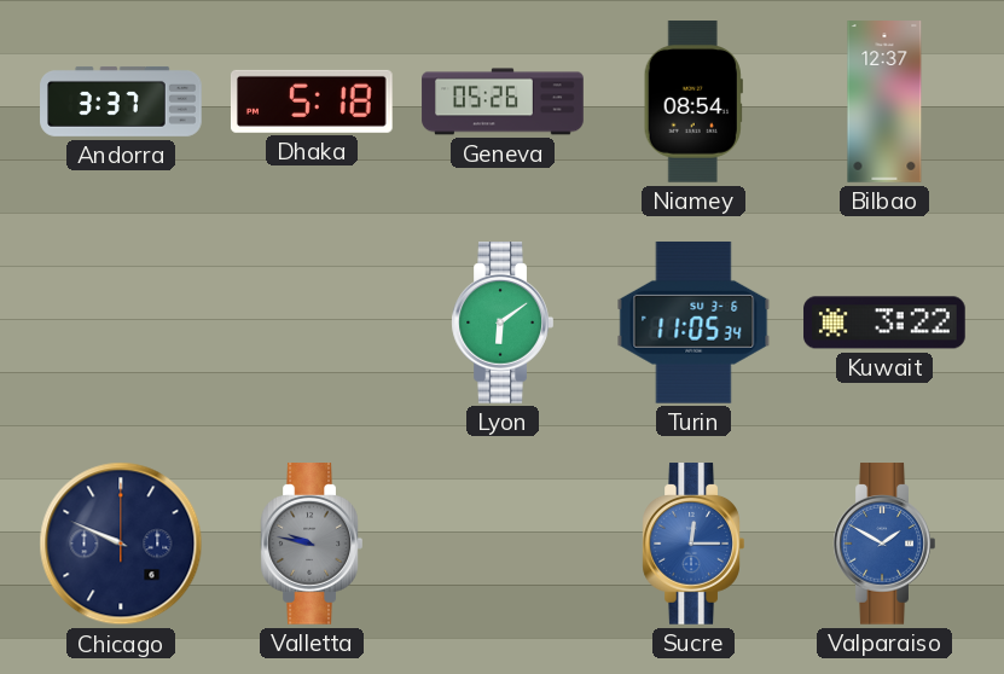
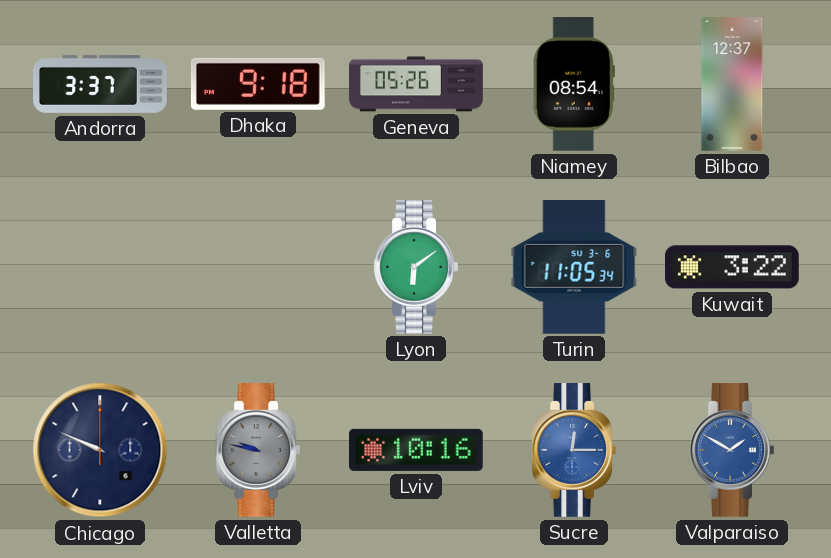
Dhaka: 5:18 -> 9:18 (258, 84)
Lviv: none -> 10:16 (416, 450)
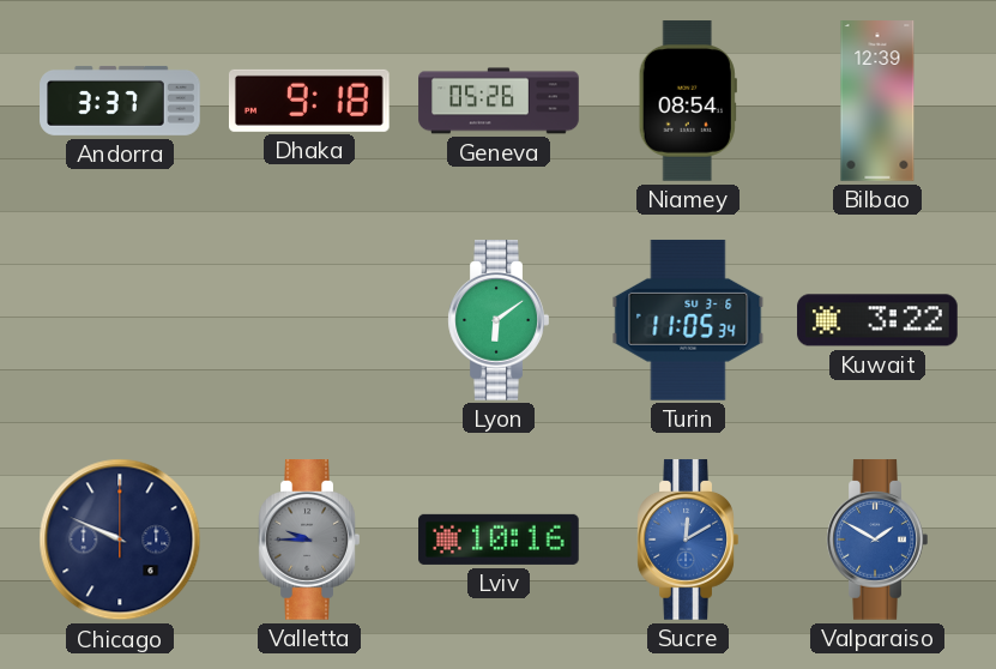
Bilbao: 12:37 -> 12:39 (877, 101)
Valletta: 9:47 -> 9:45 (309, 540)
Sucre: 12:15 -> 12:10 (688, 540)
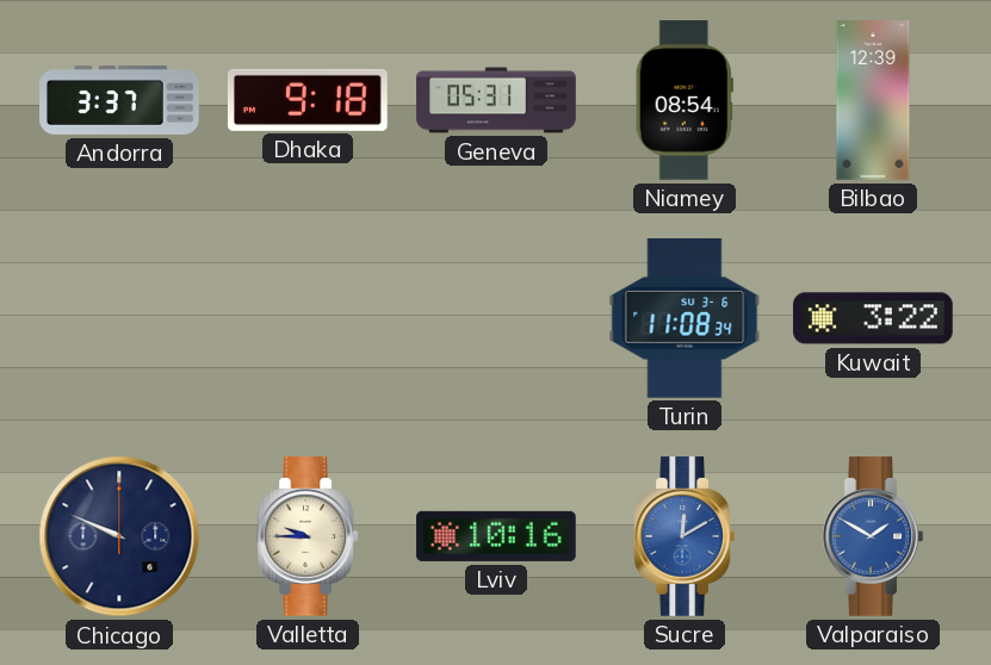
Geneva: 05:26 -> 05:31 (496, 100)
Lyon: 6:09 -> none (499, 320)
Turin: 11:05 -> 11:08 (685, 318)
Valletta dial: grey -> cream (308, 536)
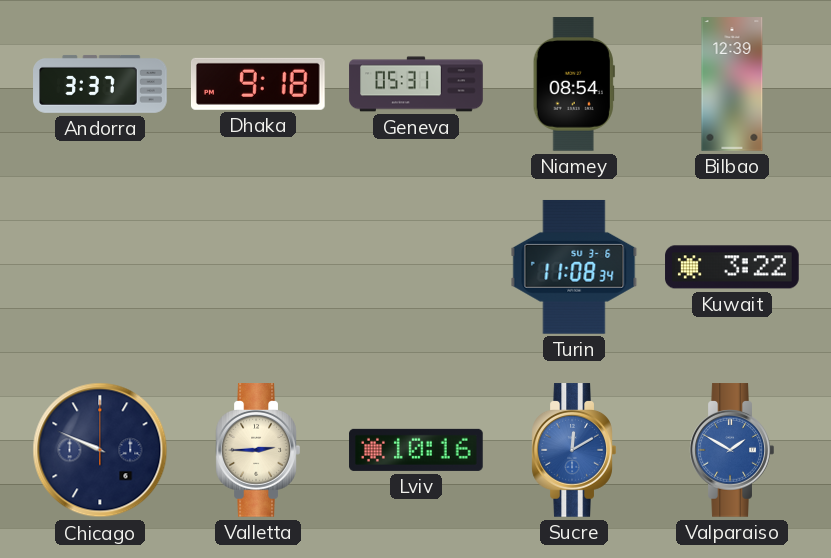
Valletta: 9:45 -> 2:45 (258, 450)
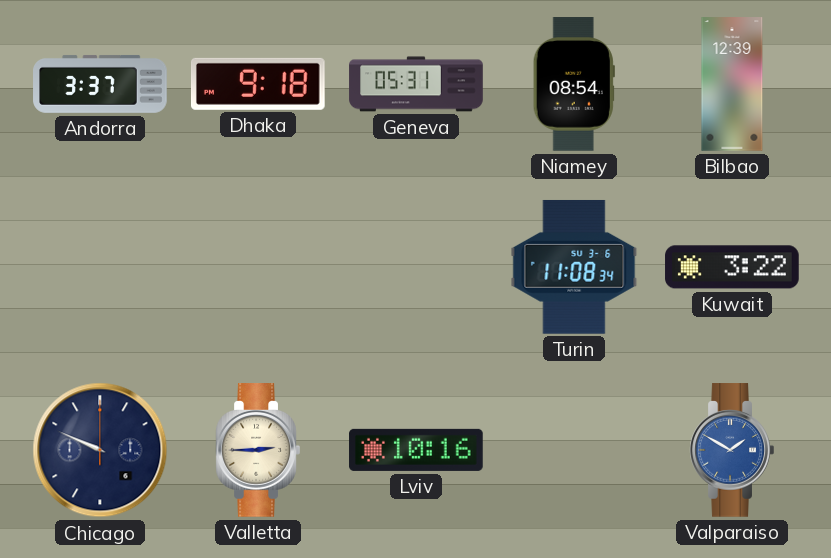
Sucre: 12:10 -> none (574, 450)
